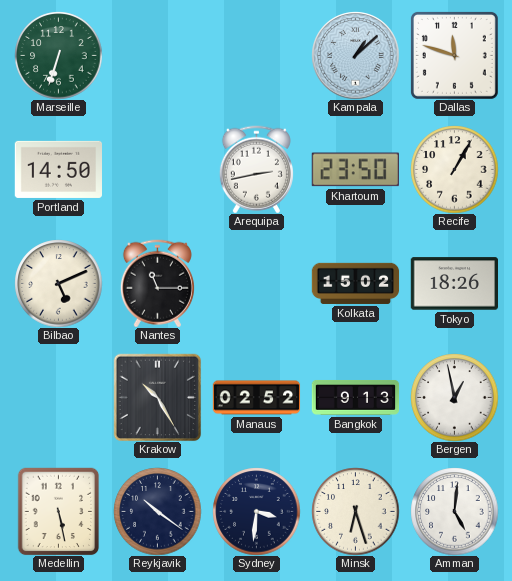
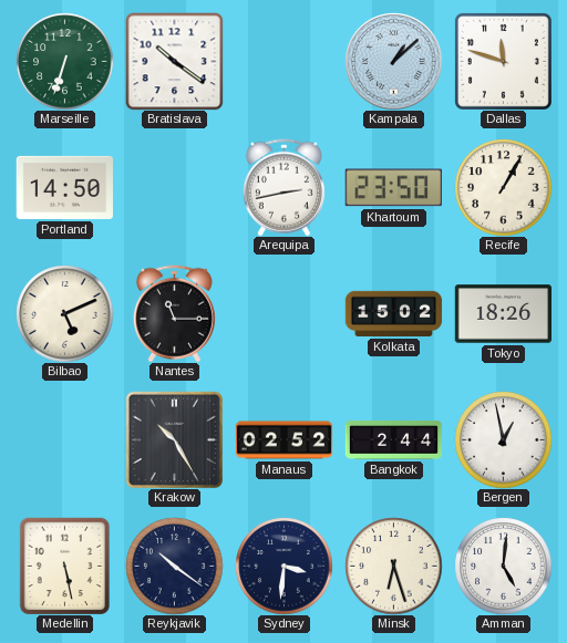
Bratislava: none -> 10:21 (174, 61)
Bangkok: 9:13 -> 2:44 (393, 439)
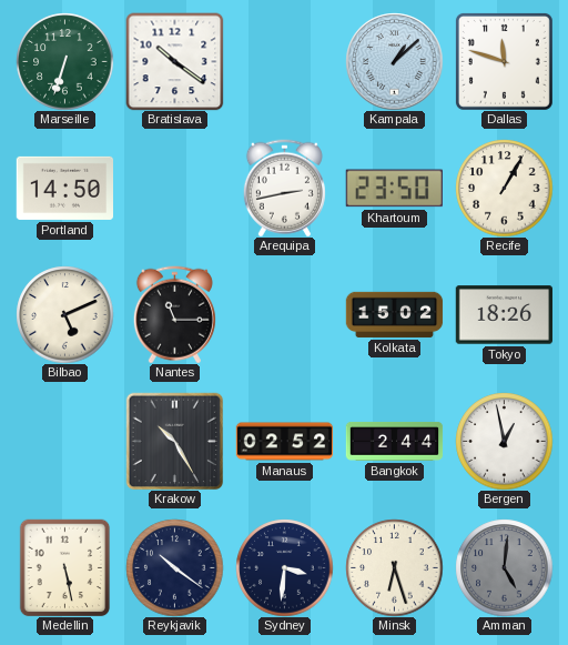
Amman dial: white -> grey (504, 567)
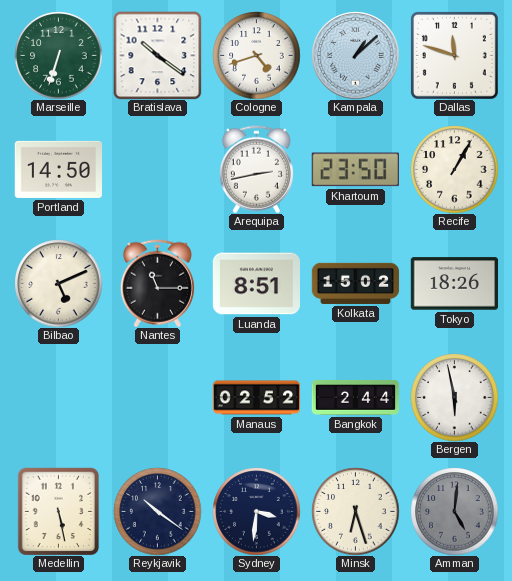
Cologne: none -> 4:42 (256, 55)
Luanda: none -> 8:51 (256, 284)
Krakow: 10:25 -> none (174, 441)
Bergen: 12:58 -> 5:58 (454, 397)
